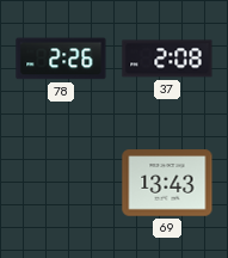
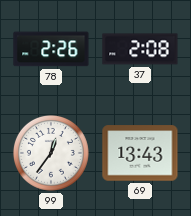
99: none -> 12:36 (51, 153)
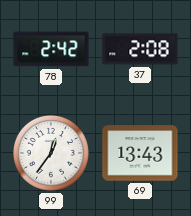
78: 2:26 -> 2:42 (51, 49)
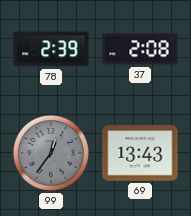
78: 2:42 -> 2:39 (51, 49)
99 dial: white -> grey (51, 153)
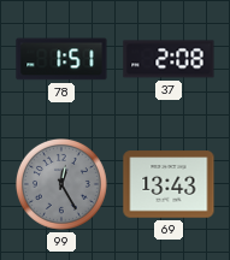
78: 2:39 -> 1:51 (61, 59)
99: 12:36 -> 12:25 (61, 184)
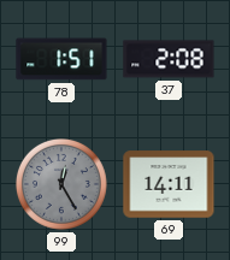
69: 13:43 -> 14:11 (169, 184)
